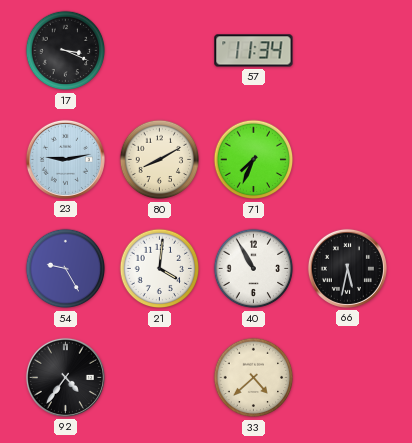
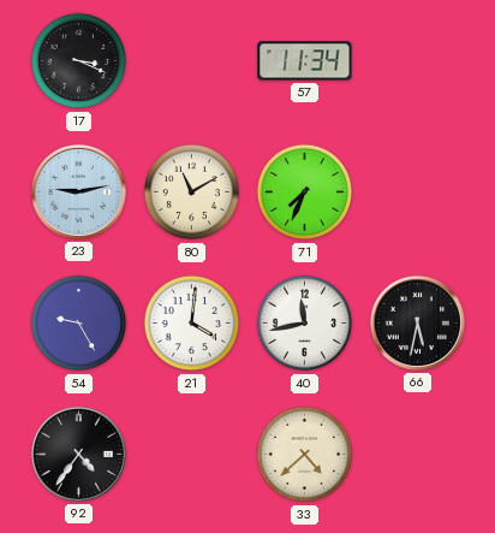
80: 8:10 -> 11:10 (192, 193)
40: 10:55 -> 11:43 (305, 324)
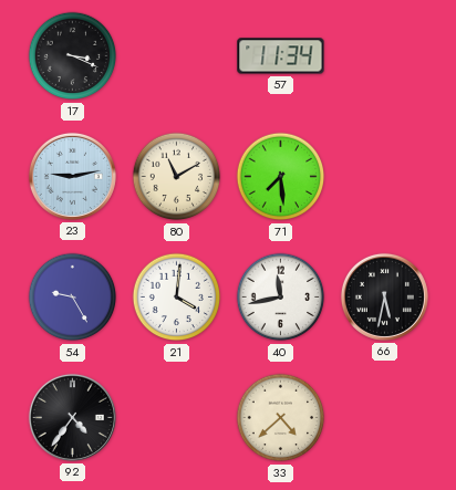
71: 7:34 -> 7:29 (281, 177)
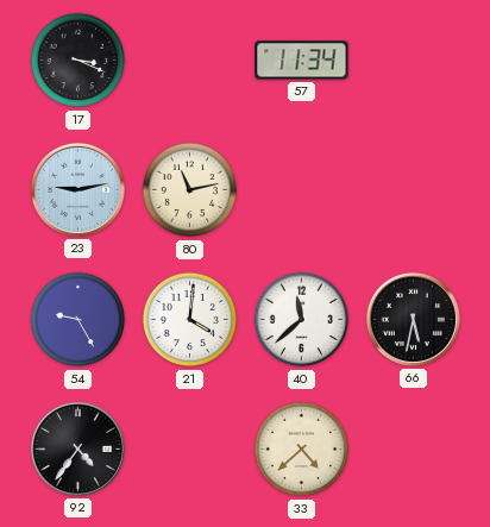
80: 11:10 -> 11:13 (190, 190)
71: 7:29 -> none (281, 177)
40: 11:43 -> 11:38 (302, 320)
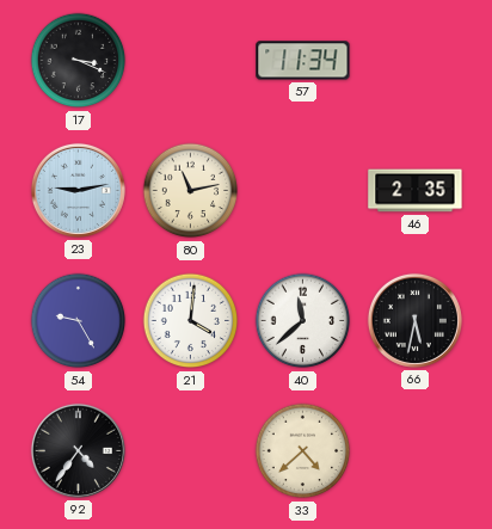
46: none -> 2:35 (416, 191)
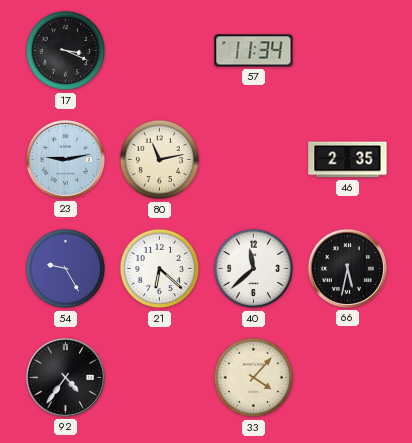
21: 4:01 -> 6:22 (160, 269)
33: 4:38 -> 4:07 (254, 378)
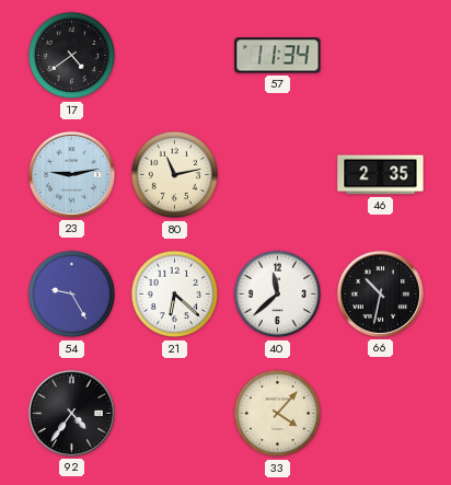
17: 3:19 -> 4:39 (72, 56)
66: 5:32 -> 10:32 (380, 293)
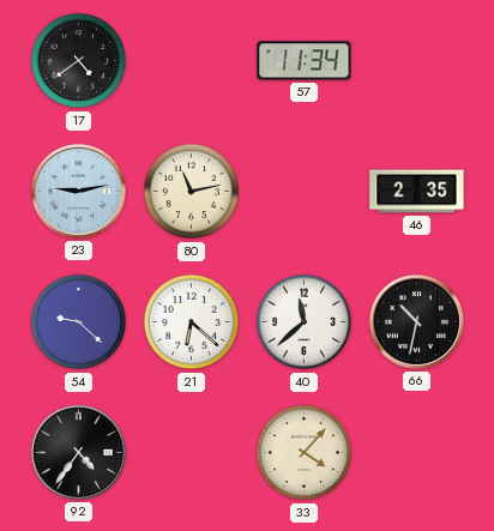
54: 9:25 -> 9:22 (79, 322)
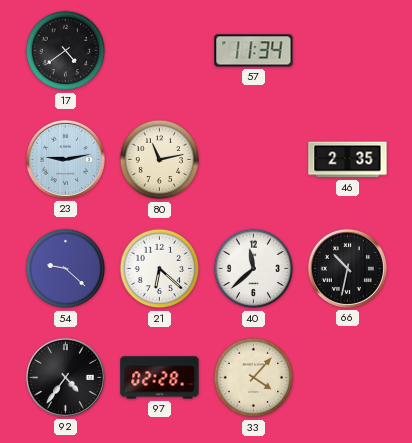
97: none -> 02:28 (160, 378)
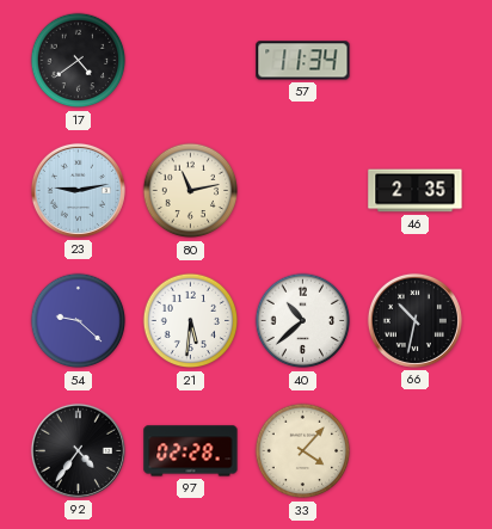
21: 6:22 -> 5:31 (191, 321)
40: 11:38 -> 10:38 (303, 321)
